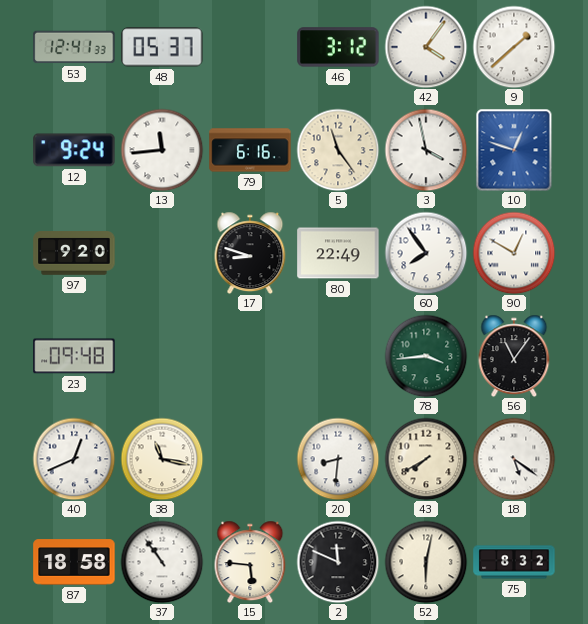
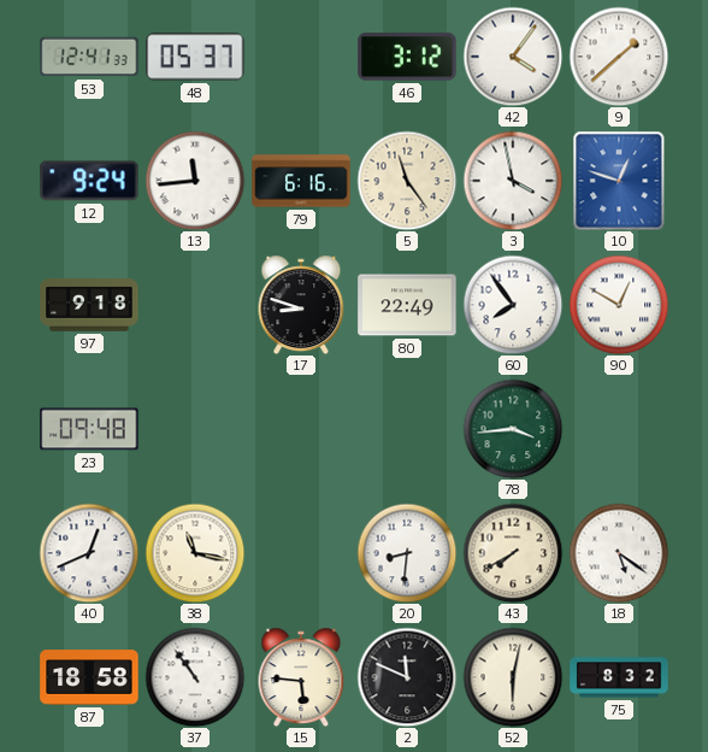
97: 9:20 -> 9:18 (89, 305)
56: 11:06 -> none (514, 356)
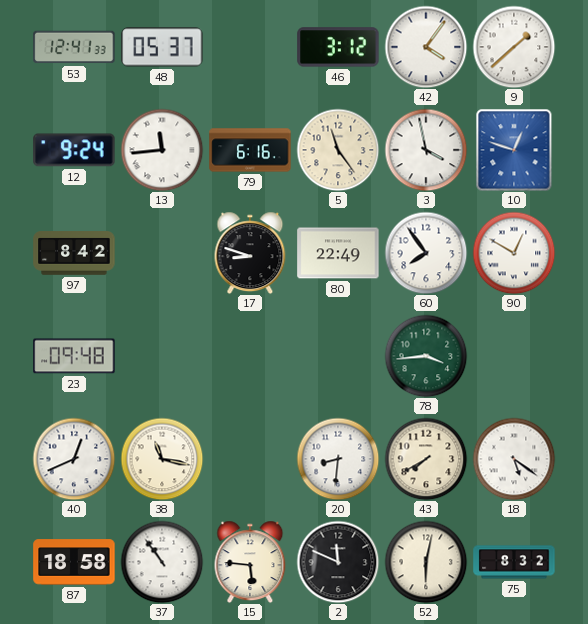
97: 9:18 -> 8:42 (74, 253)
